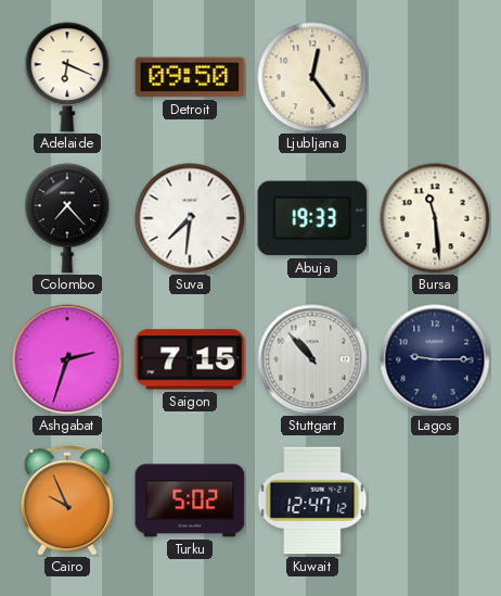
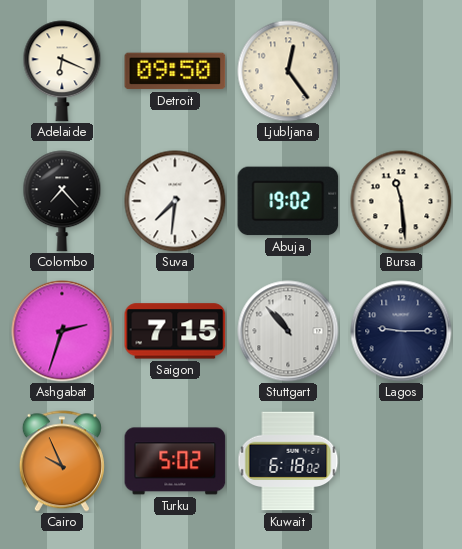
Abuja: 19:33 -> 19:02 (288, 201)
Kuwait: 12:47 -> 6:18 (288, 461)
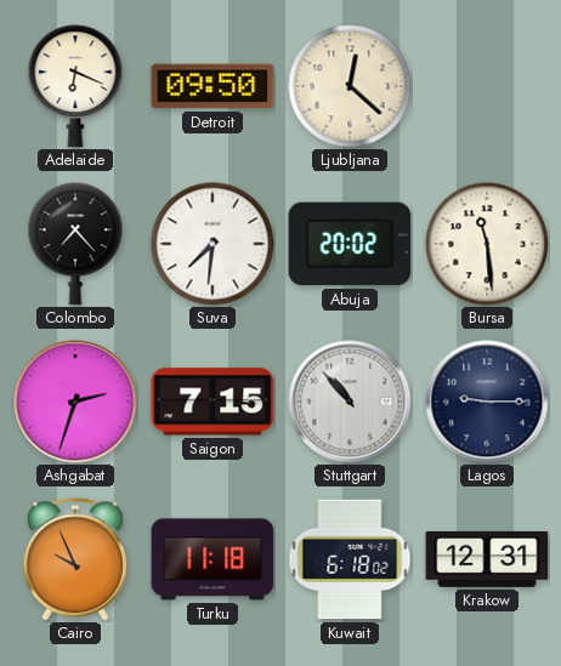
Ljubljana: 12:24 -> 12:22 (350, 86)
Abuja: 19:02 -> 20:02 (350, 244)
Turku: 5:02 -> 11:18 (212, 559)
Krakow: none -> 12:31 (487, 559)
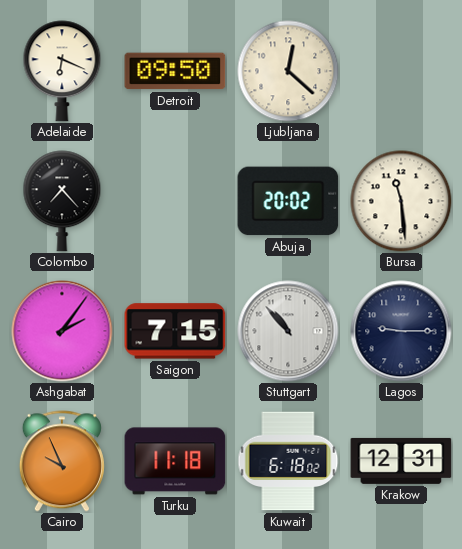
Suva: 7:31 -> none (212, 244)
Ashgabat: 2:33 -> 2:06 (62, 331)
